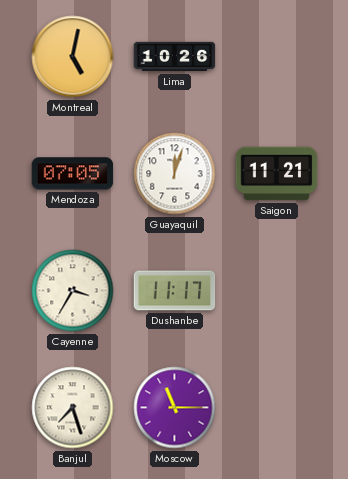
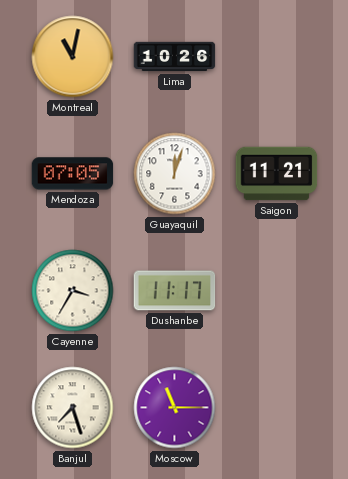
Montreal: 5:02 -> 11:02 (73, 57)
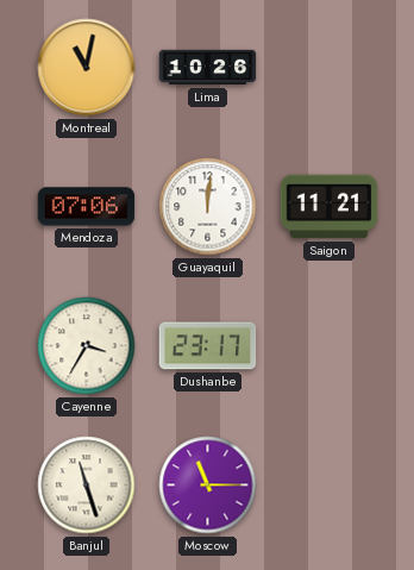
Mendoza: 07:05 -> 07:06 (87, 207)
Guayaquil: 12:03 -> 12:01 (208, 207)
Dushanbe: 11:17 -> 23:17 (208, 346)
Banjul: 7:27 -> 11:27 (87, 486)
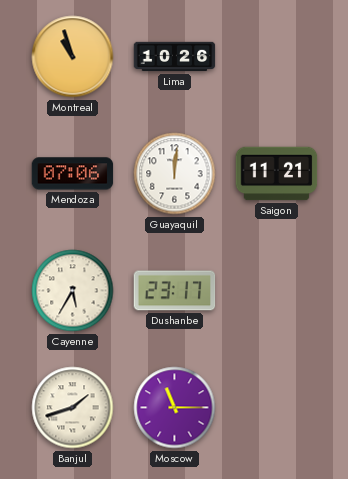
Montreal: 11:02 -> 10:57 (73, 57)
Cayenne: 3:35 -> 5:35 (73, 291)
Banjul: 11:27 -> 1:42 (73, 408)
